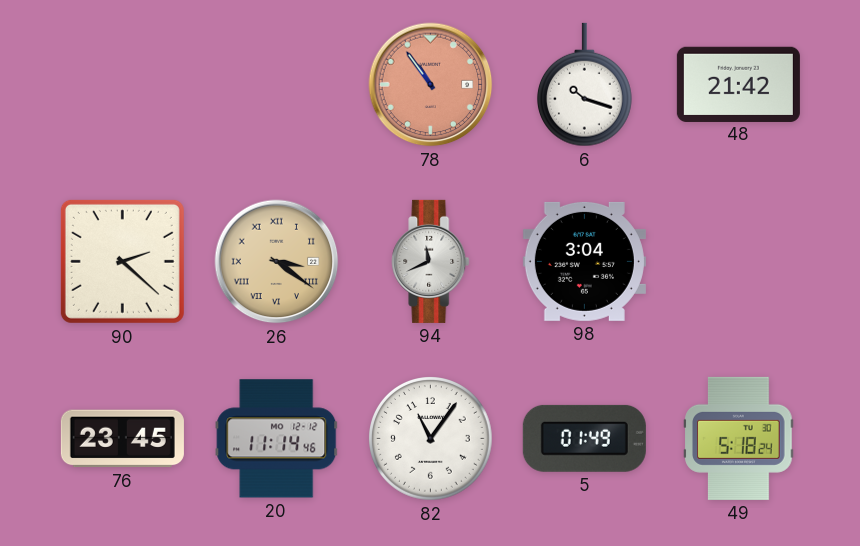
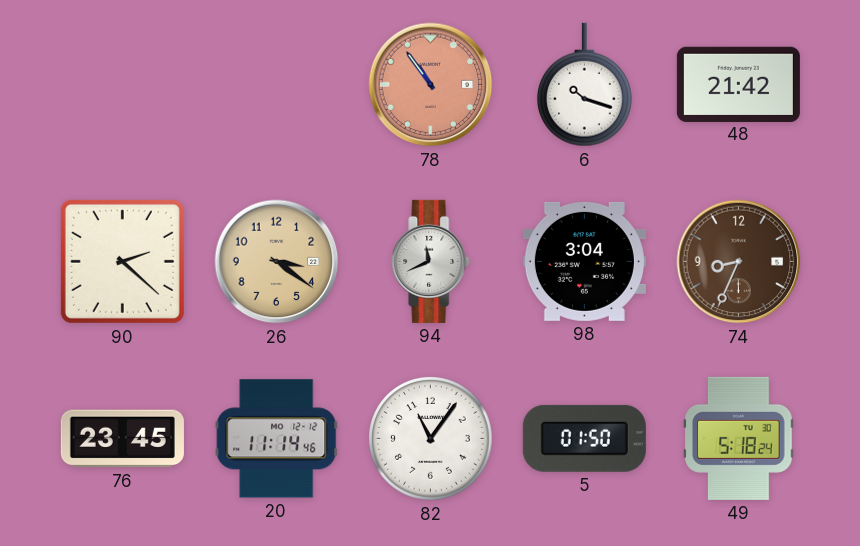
26 numerals: Roman -> Arabic (277, 262)
74: none -> 8:34 (739, 262)
5: 01:49 -> 01:50 (584, 438)
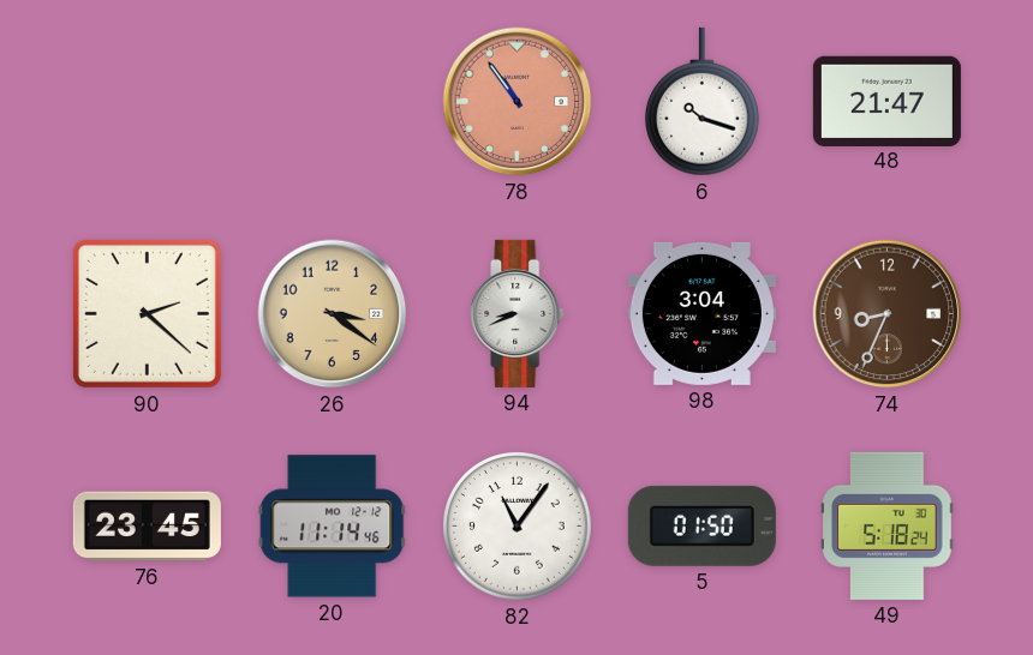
48: 21:42 -> 21:47 (886, 101)
94: 11:41 -> 8:41 (518, 313)
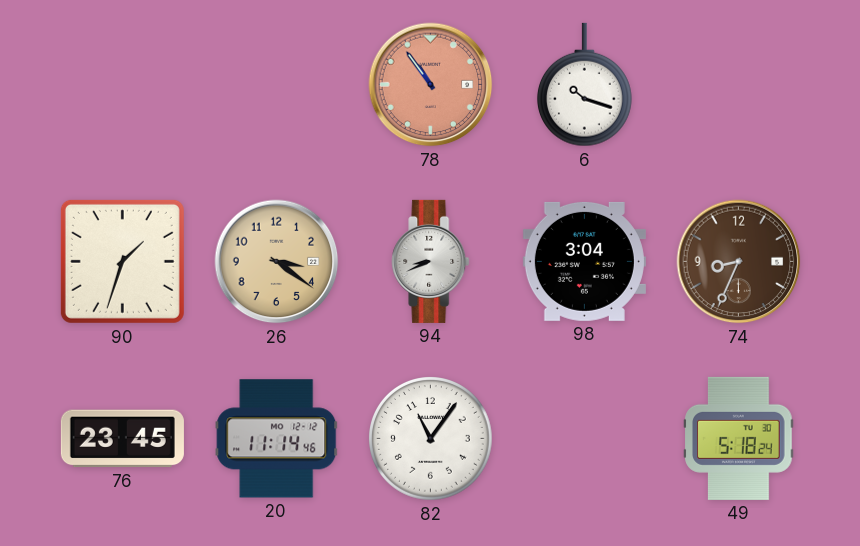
48: 21:47 -> none (886, 101)
90: 2:22 -> 1:33 (122, 261)
5: 01:50 -> none (701, 525)
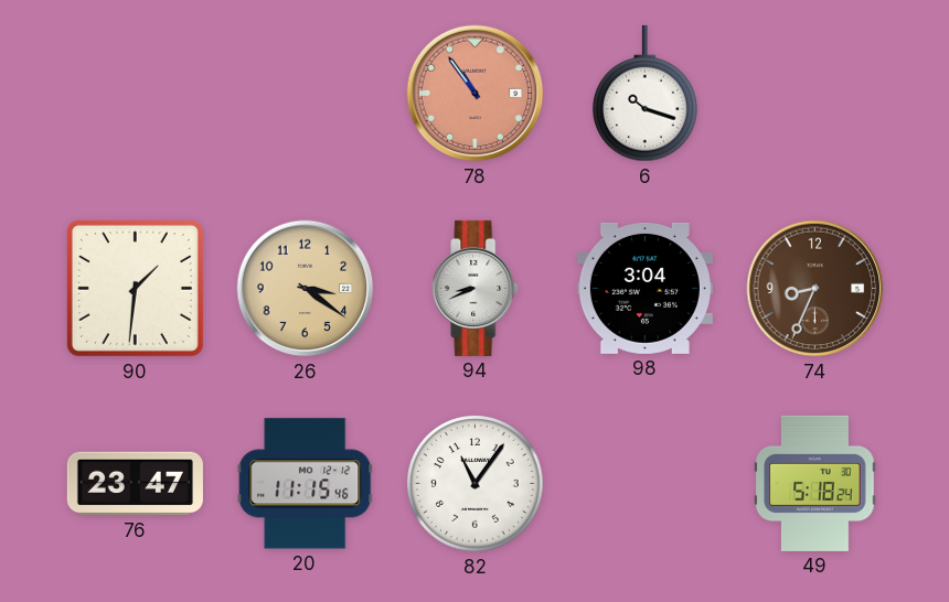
90: 1:33 -> 1:31 (135, 288)
76: 23:45 -> 23:47 (135, 484)
20: 11:14 -> 11:15 (306, 484)
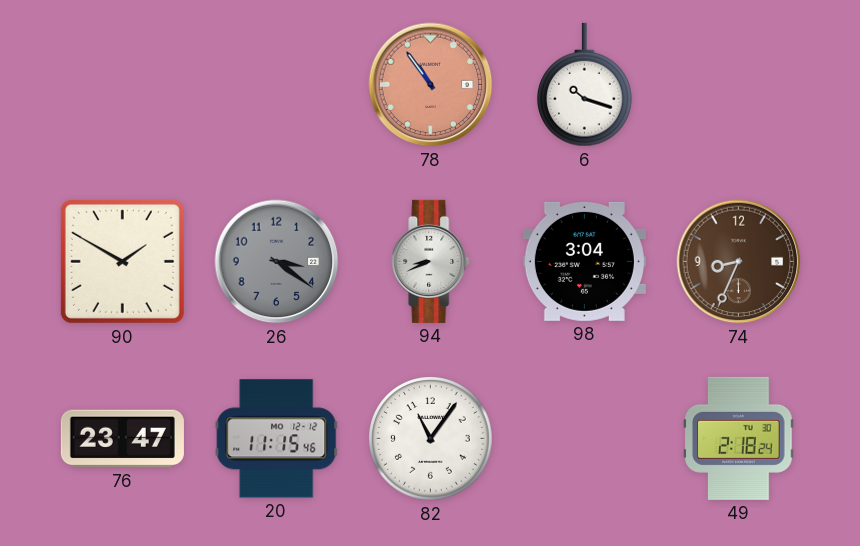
90: 1:31 -> 1:50 (122, 261)
26 dial: champagne -> grey (277, 262)
49: 5:18 -> 2:18 (739, 438)
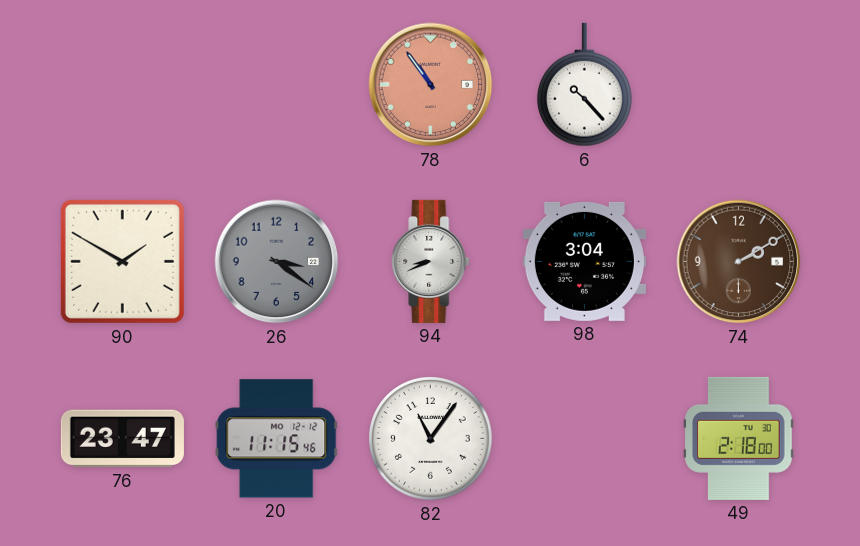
6: 10:18 -> 10:23 (584, 85)
74: 8:34 -> 2:10 (739, 262)
49: 2:18:24 -> 2:18:00 (739, 438)
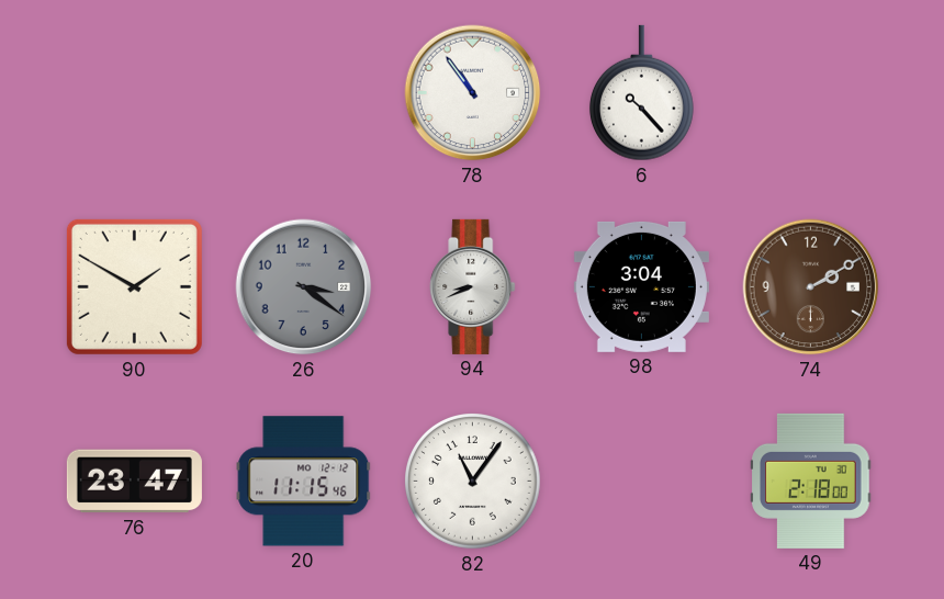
78 dial: salmon -> white (473, 93)
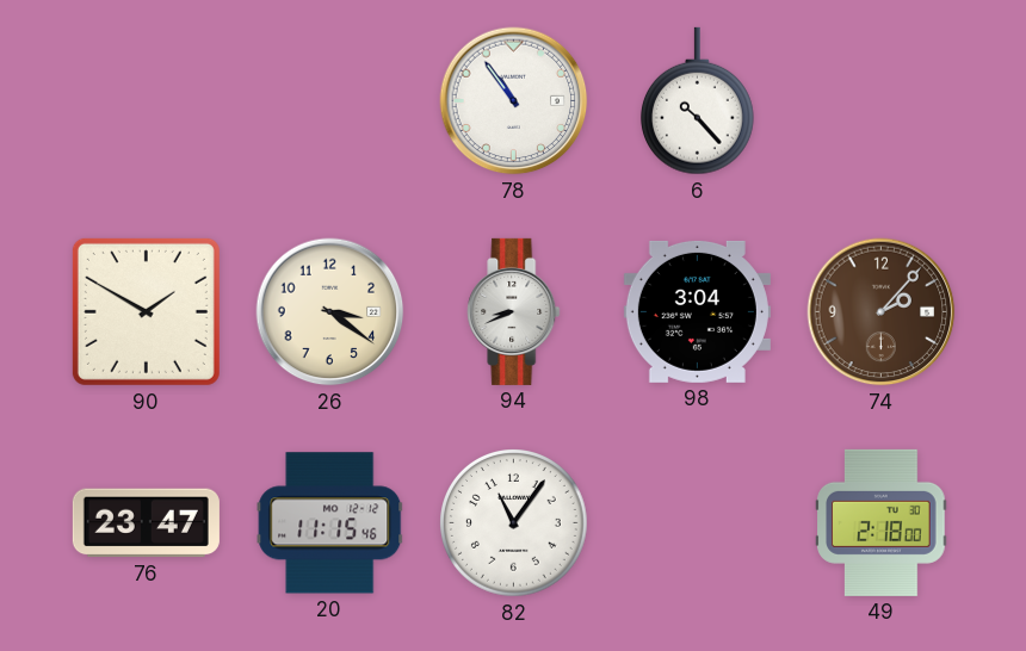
26 dial: grey -> cream (330, 312)
74: 2:10 -> 2:07 (882, 312)
